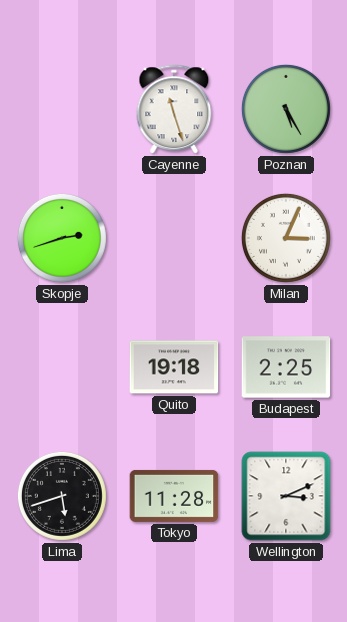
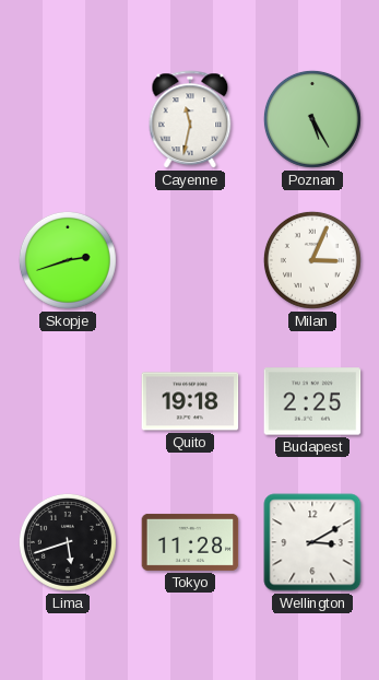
Cayenne: 11:27 -> 11:32 (190, 119)
Wellington: 3:11 -> 3:10 (312, 542)
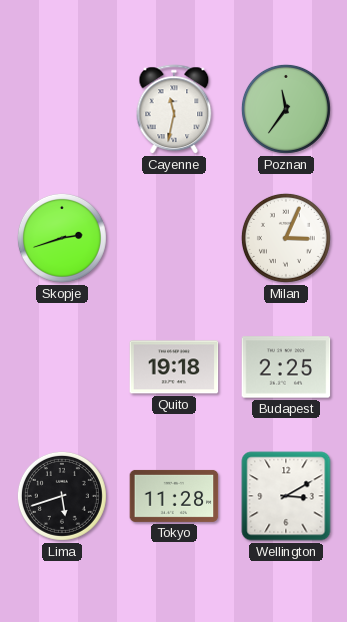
Poznan: 5:25 -> 11:36 (286, 109)
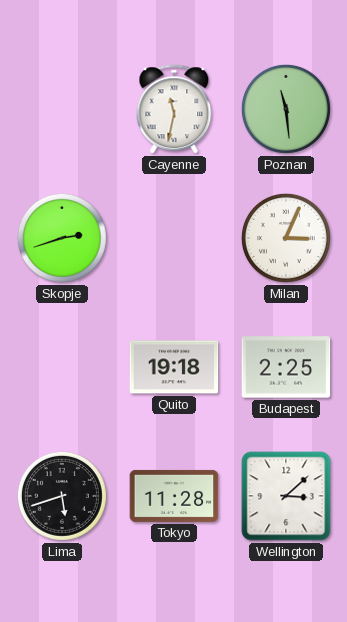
Poznan: 11:36 -> 11:29 (286, 109)
Wellington: 3:10 -> 3:08 (286, 496)
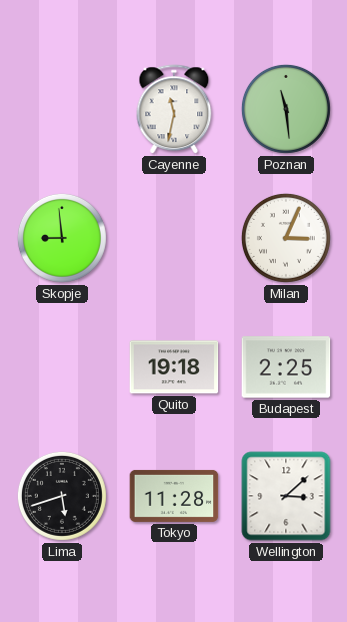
Skopje: 2:42 -> 8:59 (62, 238)
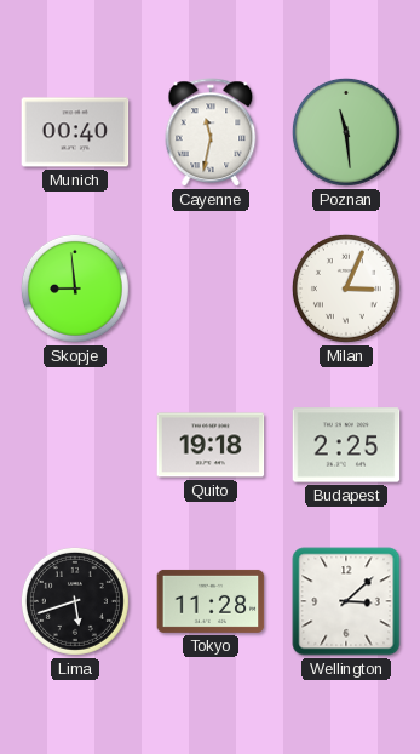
Munich: none -> 00:40 (75, 132)
